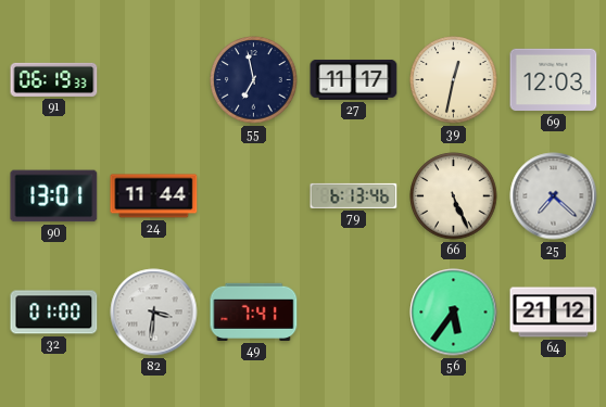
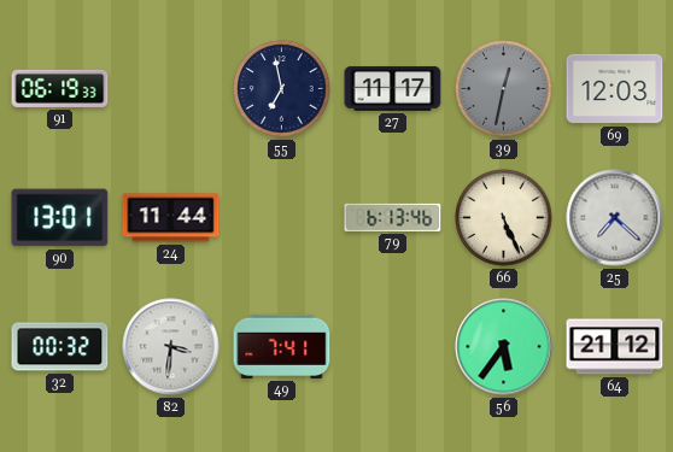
39 dial: cream -> grey (504, 89)
32: 01:00 -> 00:32 (60, 347)
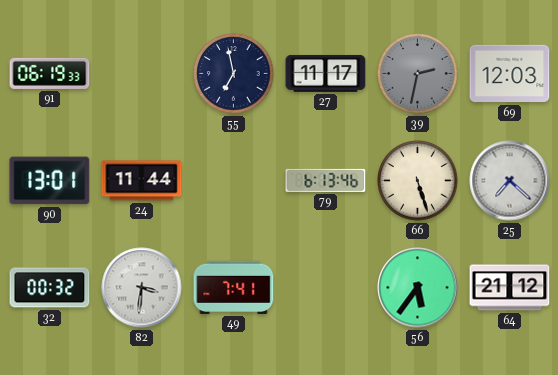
39: 12:32 -> 2:32 (418, 74)
66: 5:26 -> 5:27 (418, 181)
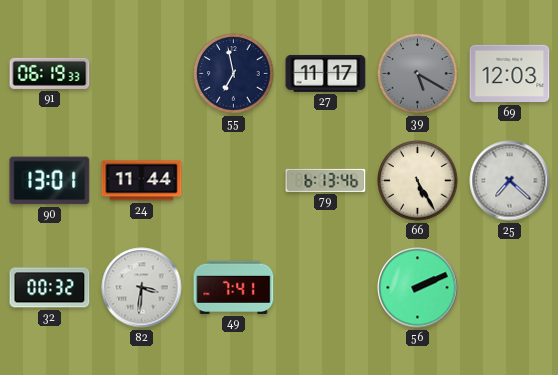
39: 2:32 -> 5:20 (418, 74)
66: 5:27 -> 5:25 (418, 181)
56: 5:36 -> 2:11 (418, 288)
64: 21:12 -> none (510, 288)
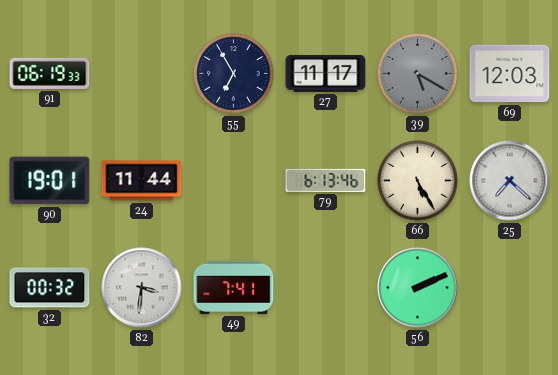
55: 6:58 -> 6:55 (234, 74)
90: 13:01 -> 19:01 (50, 181)
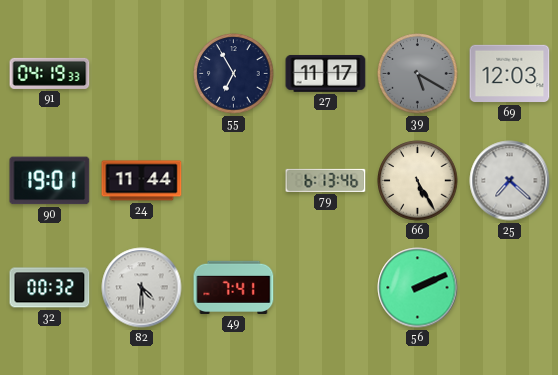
91: 06:19 -> 04:19 (50, 73)
82: 3:31 -> 4:30 (142, 288)
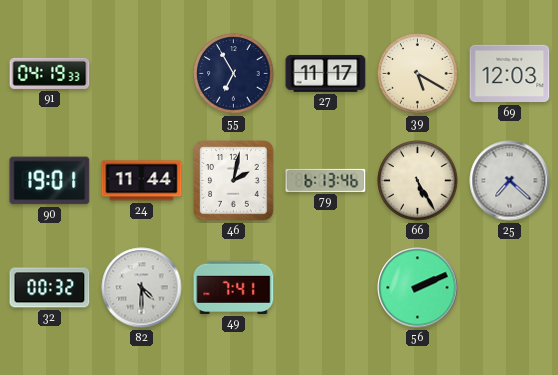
39 dial: grey -> cream (418, 74)
46: none -> 2:02 (234, 181)
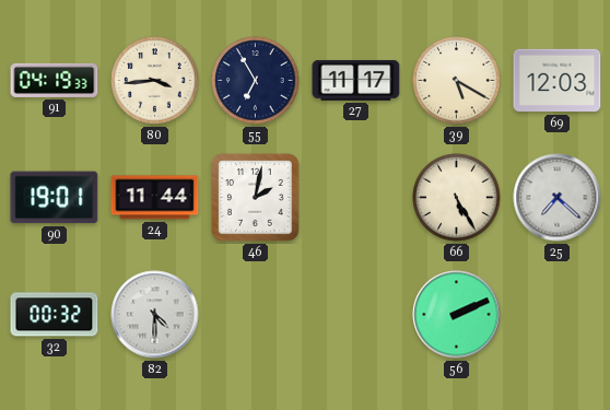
80: none -> 3:44 (155, 81)
79: 6:13 -> none (326, 180)
49: 7:41 -> none (234, 287)
